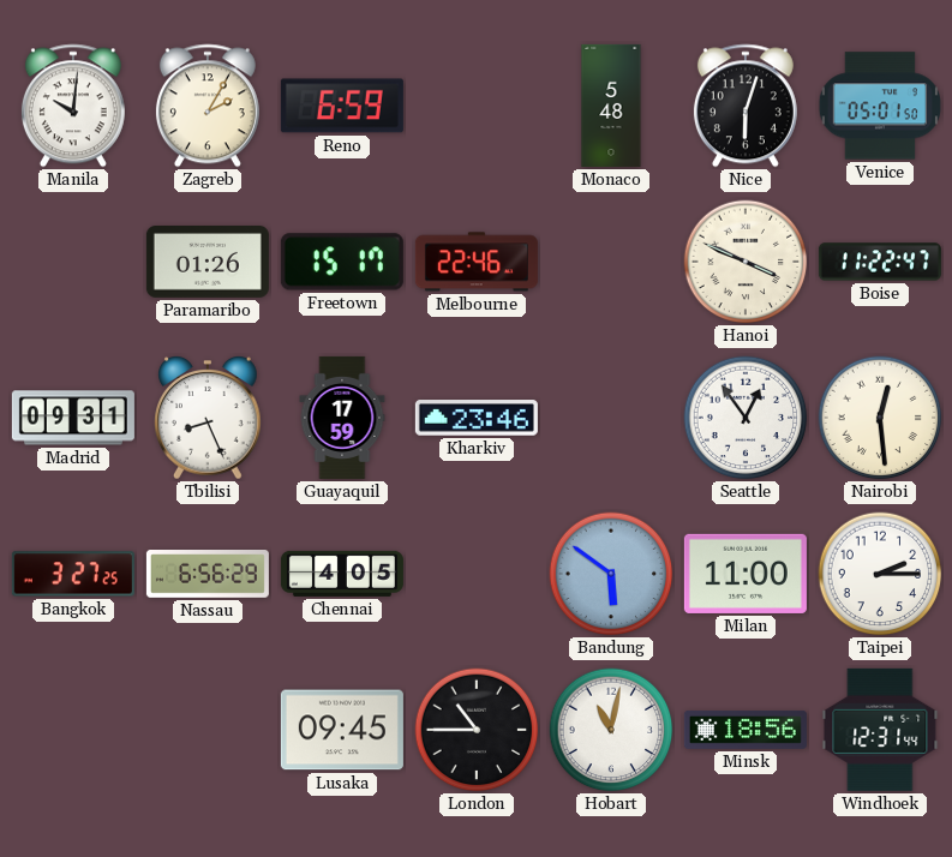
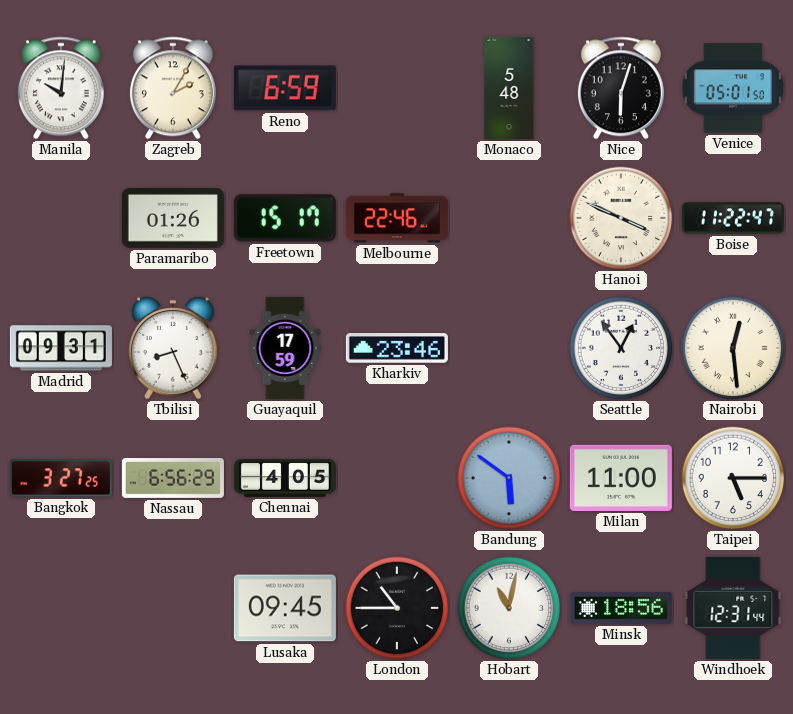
Taipei: 2:15 -> 5:15 (733, 478)
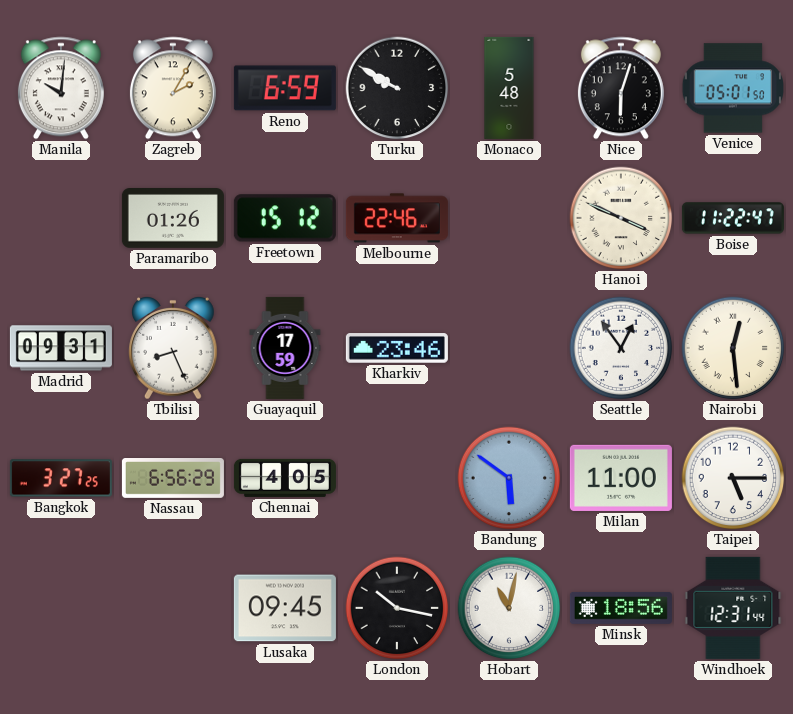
Turku: none -> 9:50 (397, 88)
Freetown: 15:17 -> 15:12 (285, 218)
London: 10:45 -> 10:17 (397, 608)
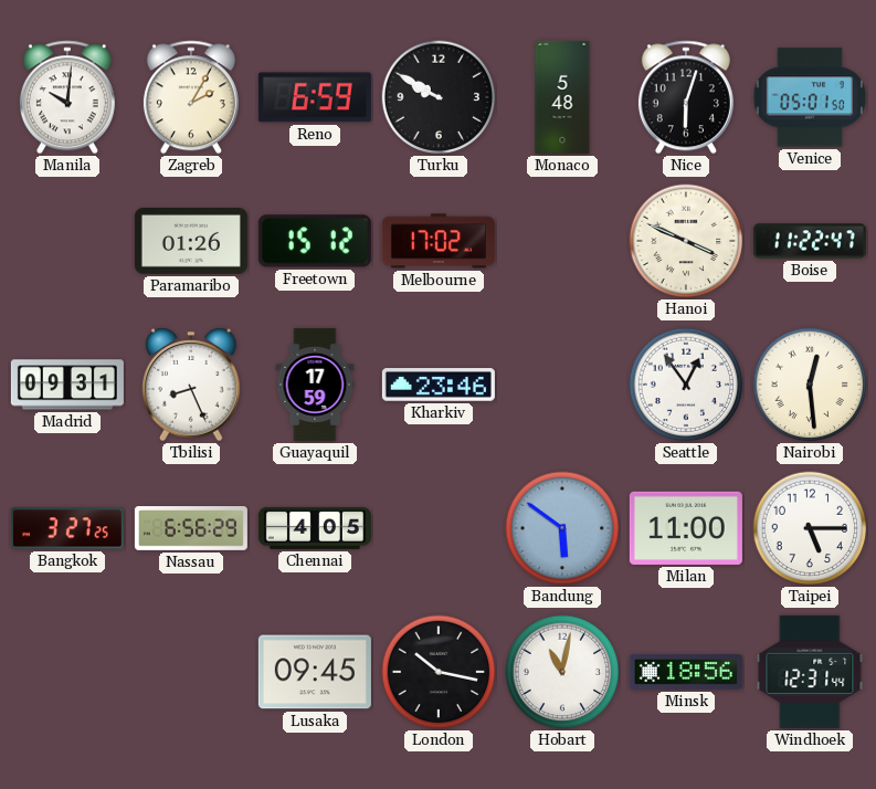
Melbourne: 22:46 -> 17:02 (439, 241)
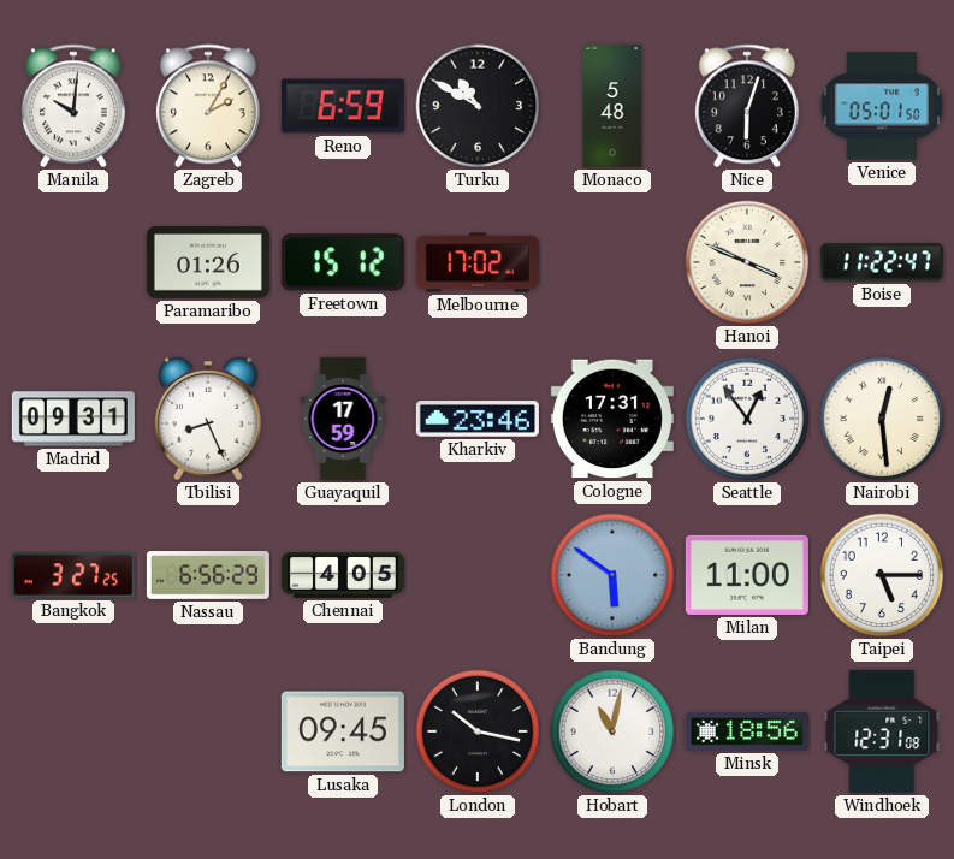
Turku: 9:50 -> 10:50 (478, 106)
Cologne: none -> 17:31 (612, 419)
Windhoek: 12:31:44 -> 12:31:08 (882, 731)
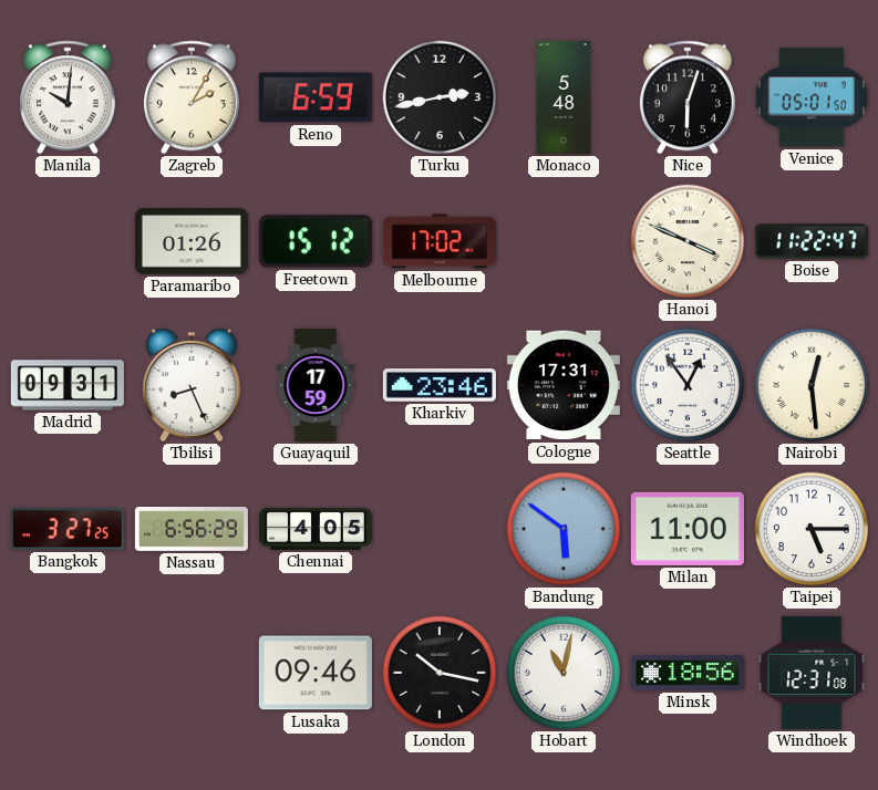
Turku: 10:50 -> 2:43 (440, 97)
Lusaka: 09:45 -> 09:46 (316, 673)
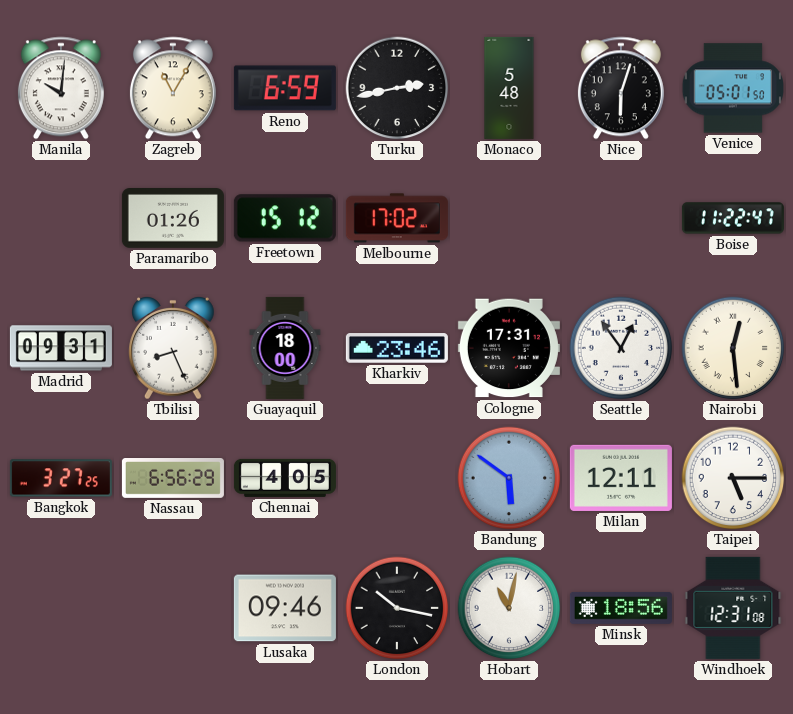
Zagreb: 2:05 -> 11:05 (173, 88)
Hanoi: 3:49 -> none (688, 241)
Guayaquil: 17:59 -> 18:00 (285, 348)
Milan: 11:00 -> 12:11 (621, 478)
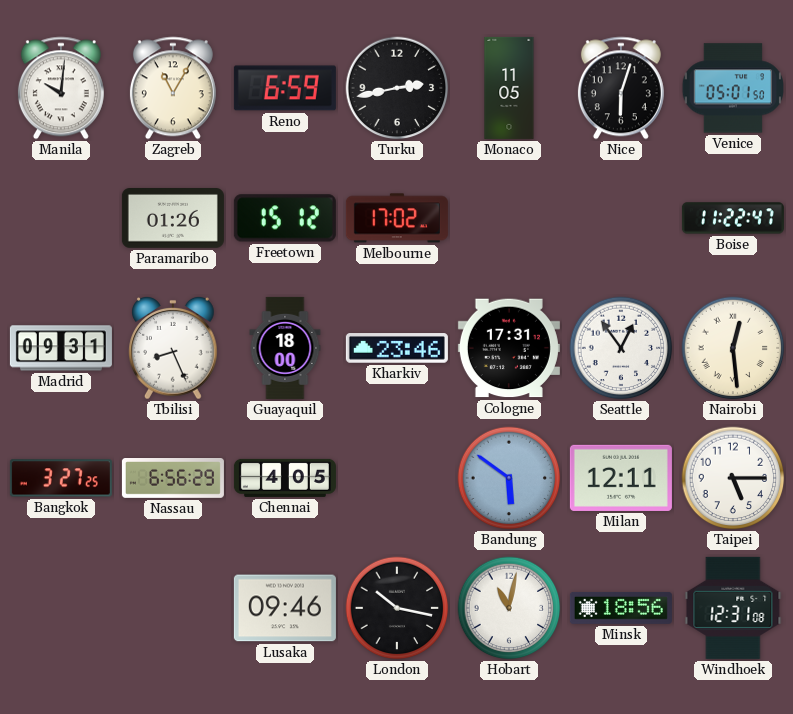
Monaco: 5:48 -> 11:05 (509, 88)
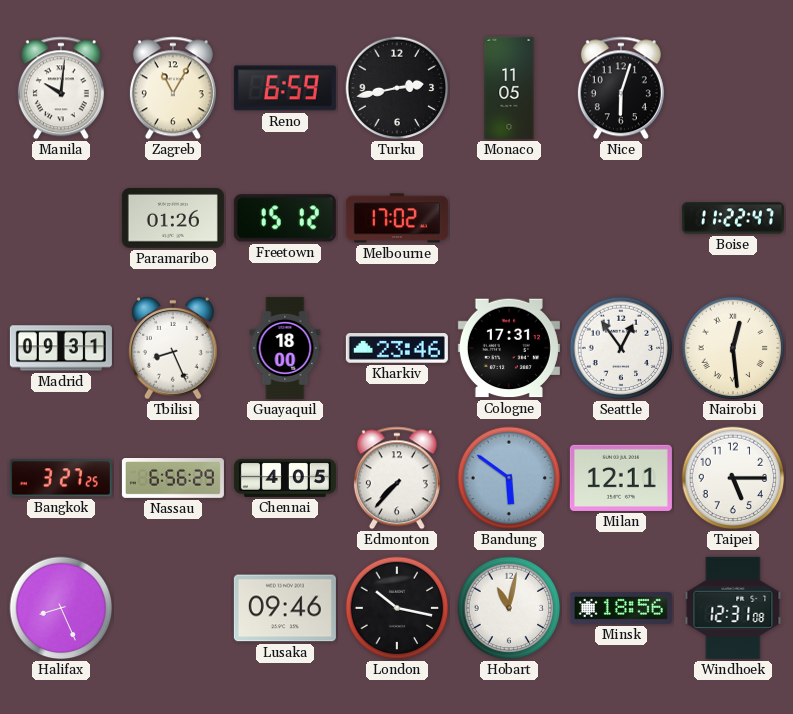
Venice: 05:01 -> none (732, 88)
Edmonton: none -> 7:37 (397, 478)
Halifax: none -> 8:26 (61, 608)
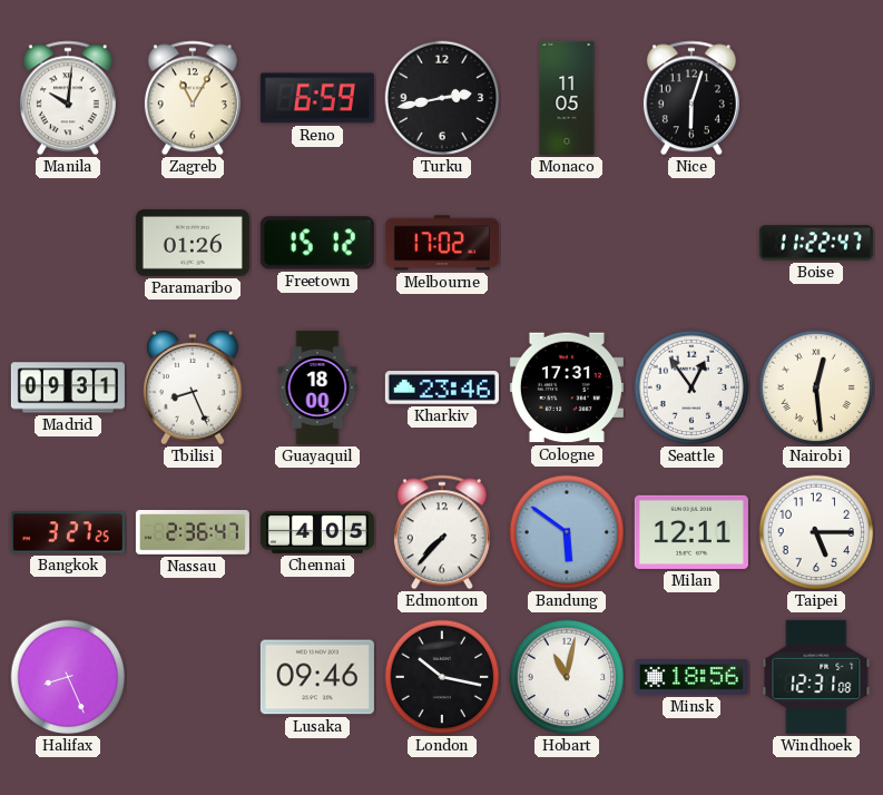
Nassau: 6:56 -> 2:36 (193, 533)
